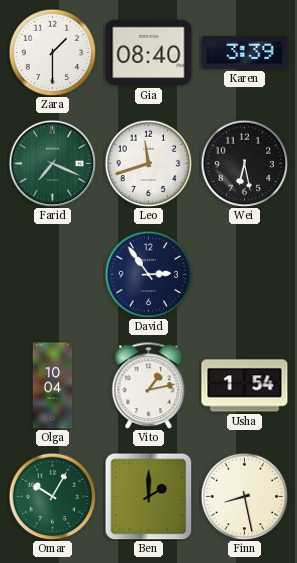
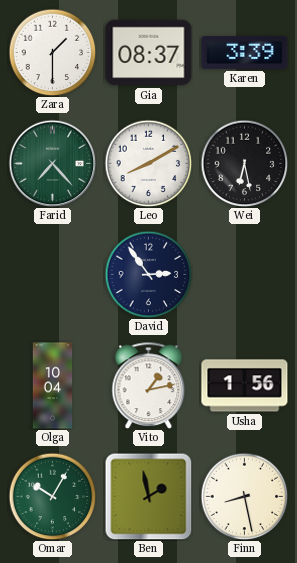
Gia: 08:40 -> 08:37 (149, 53)
Farid: 7:19 -> 7:23 (52, 163)
Leo: 11:42 -> 8:10 (148, 163)
Usha: 1:54 -> 1:56 (245, 386)
Ben: 2:00 -> 1:58 (148, 496)
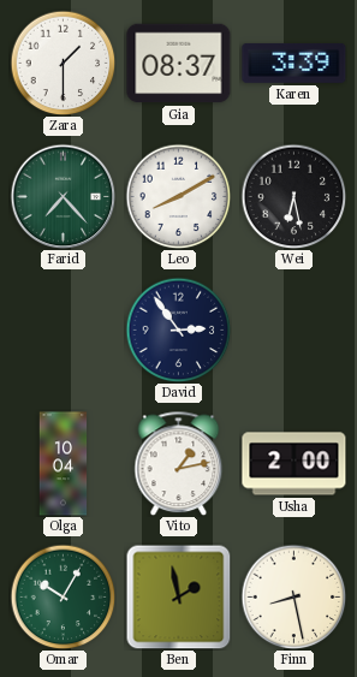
Usha: 1:56 -> 2:00 (294, 464)
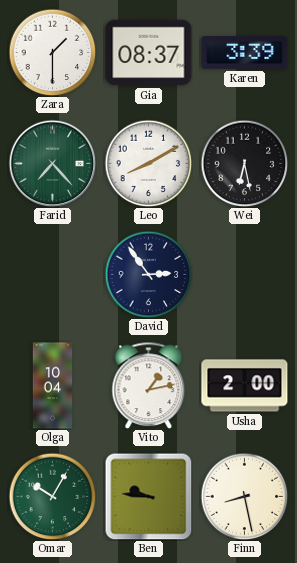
Ben: 1:58 -> 9:46 (148, 496)
